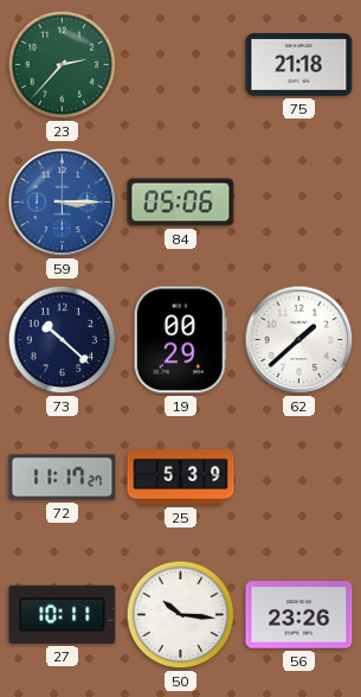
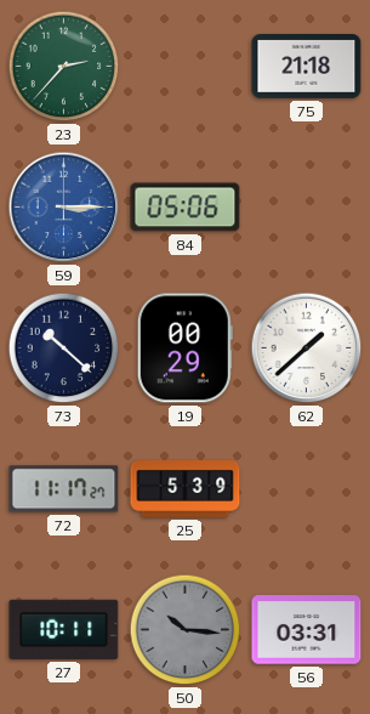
50 dial: white -> grey (186, 630)
56: 23:26 -> 03:31 (307, 630)
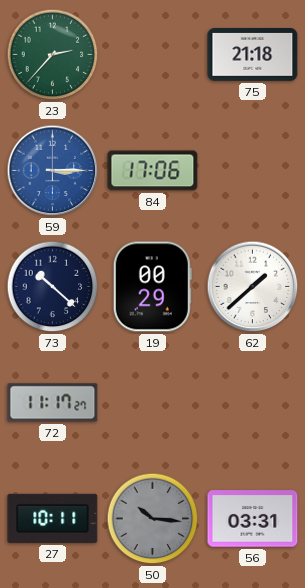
84: 05:06 -> 17:06 (153, 171)
25: 5:39 -> none (186, 489)
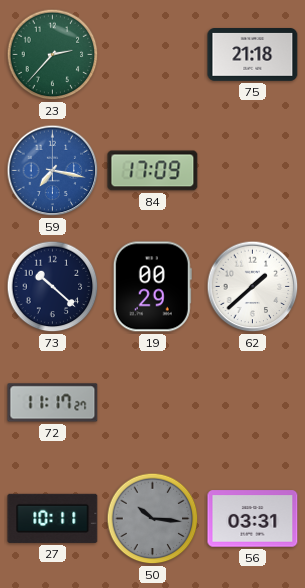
59: 3:15 -> 7:17 (53, 171)
84: 17:06 -> 17:09 (153, 171)
